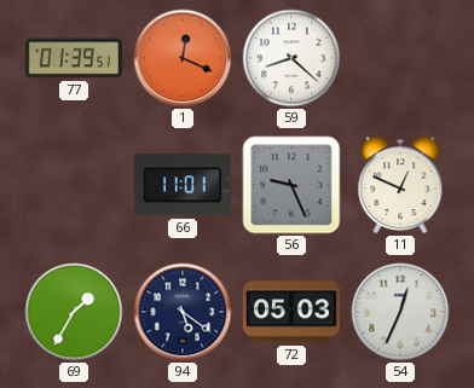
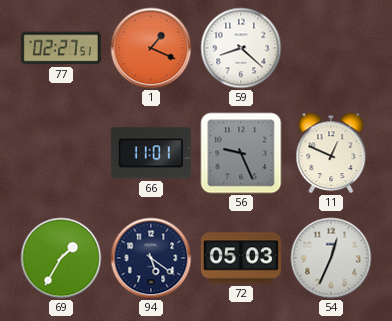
77: 01:39 -> 02:27 (61, 48)
1: 12:19 -> 1:19 (151, 48)
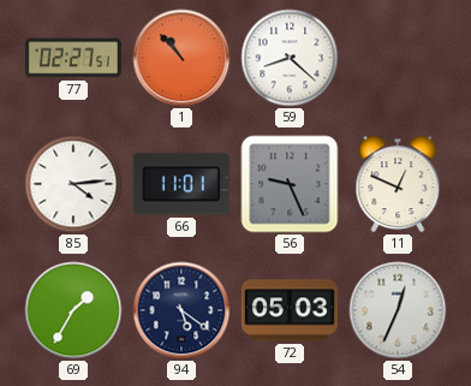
1: 1:19 -> 10:53 (181, 58)
85: none -> 4:14 (73, 184)
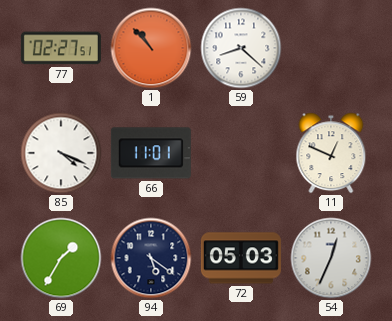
85: 4:14 -> 4:19 (61, 153)
56: 9:26 -> none (290, 184)
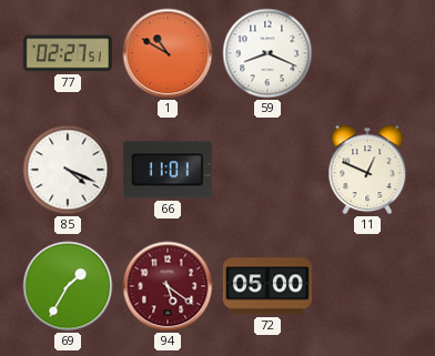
1: 10:53 -> 10:50 (168, 53)
59: 8:22 -> 8:19 (267, 53)
94 dial: navy -> burgundy (168, 286)
72: 05:03 -> 05:00 (267, 286)
54: 12:34 -> none (331, 258)
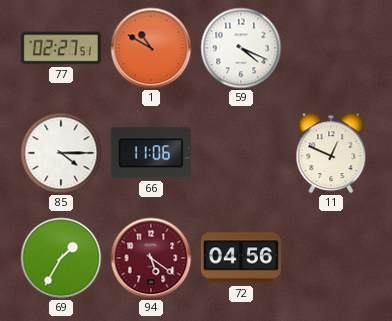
59: 8:19 -> 4:19 (241, 48)
85: 4:19 -> 4:15 (61, 153)
66: 11:01 -> 11:06 (151, 153)
72: 05:00 -> 04:56 (241, 258)
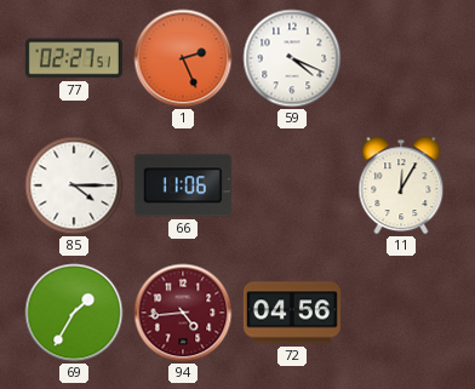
1: 10:50 -> 2:26 (183, 58)
11: 12:49 -> 12:05 (401, 185)
94: 5:21 -> 4:44 (183, 313)
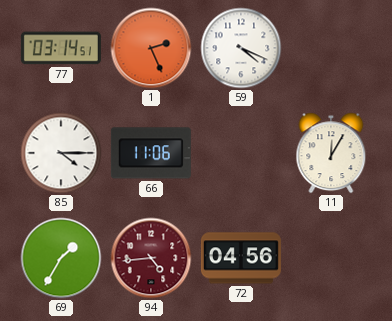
77: 02:27 -> 03:14 (61, 48)
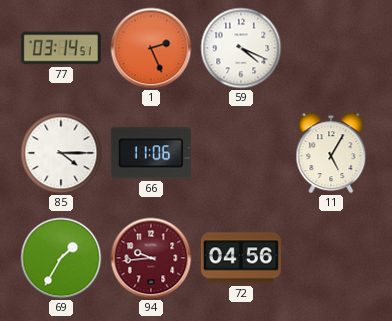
11: 12:05 -> 5:05 (331, 153)
94: 4:44 -> 9:44 (151, 258)
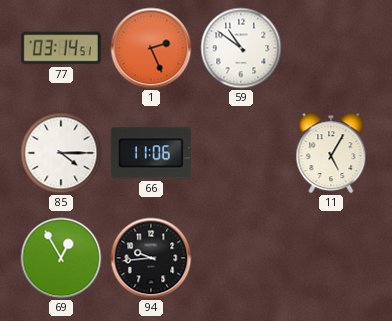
59: 4:19 -> 10:51 (241, 48)
69: 1:35 -> 12:55 (61, 258)
94 dial: burgundy -> black (151, 258)
72: 04:56 -> none (241, 258)
